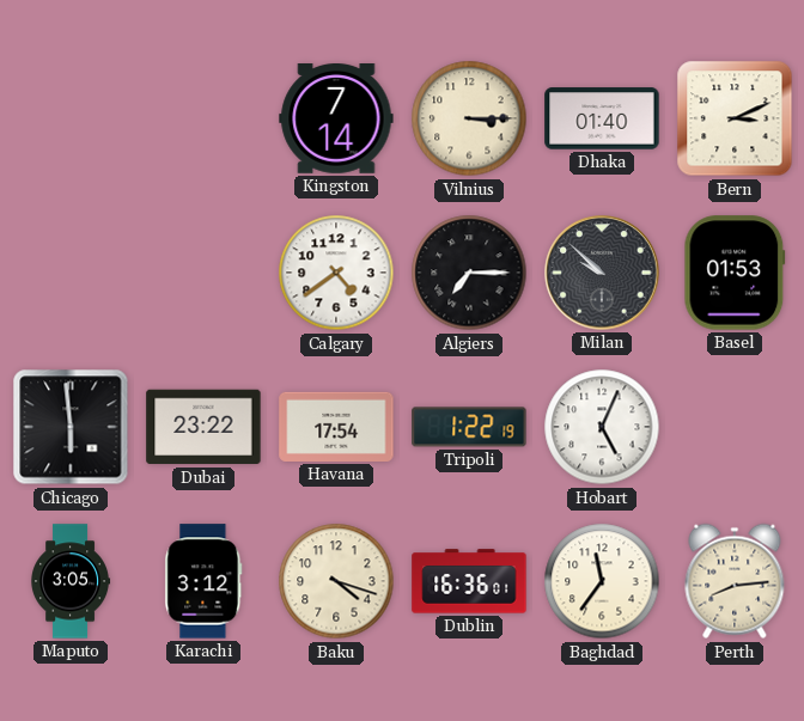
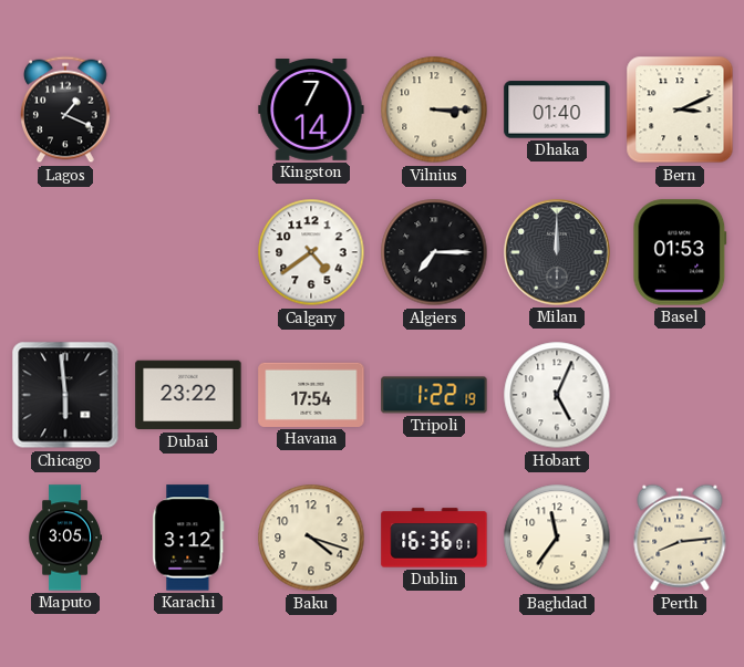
Lagos: none -> 1:19 (66, 110)
Milan: 9:52 -> 12:00 (557, 252)
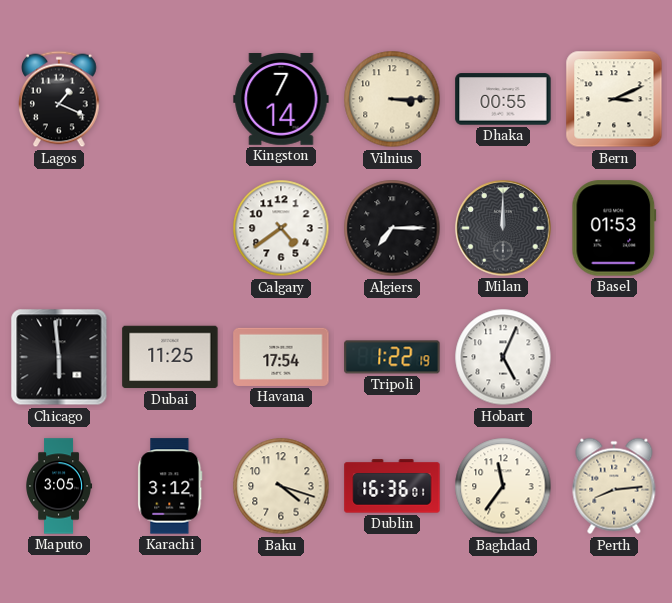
Dhaka: 01:40 -> 00:55 (503, 99)
Dubai: 23:22 -> 11:25 (170, 357)
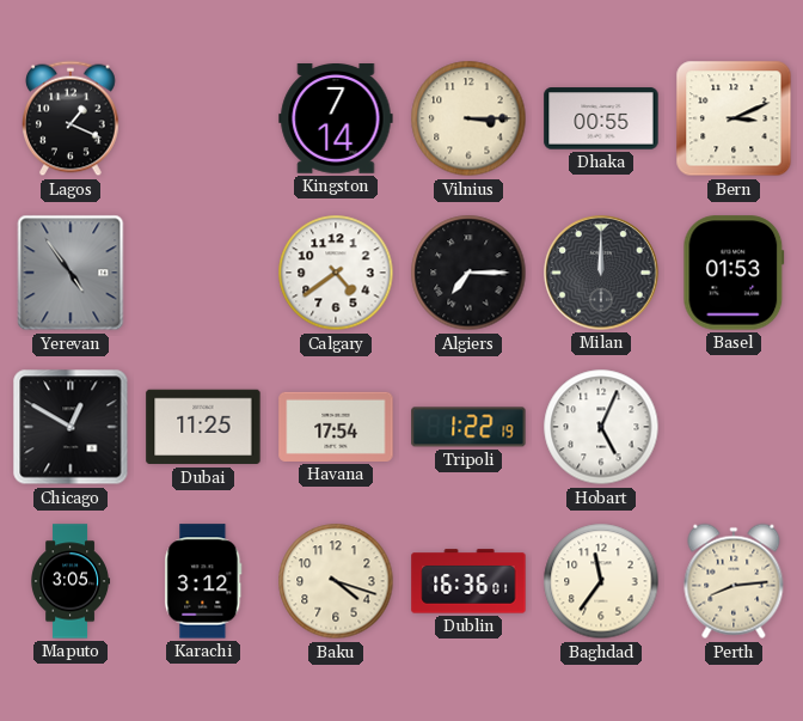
Yerevan: none -> 4:54 (71, 273)
Chicago: 5:59 -> 12:50 (71, 427)
